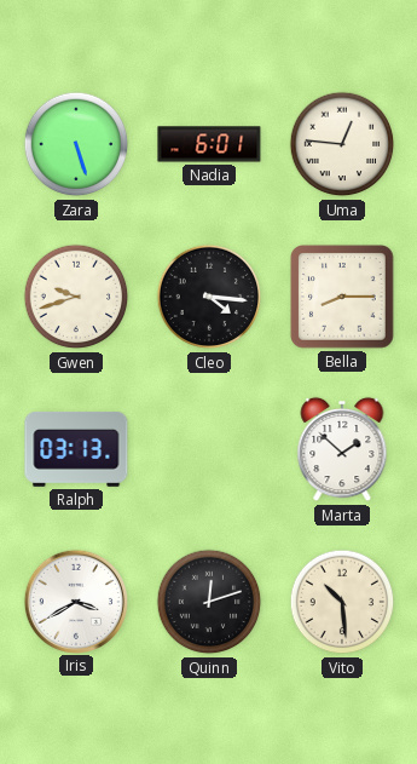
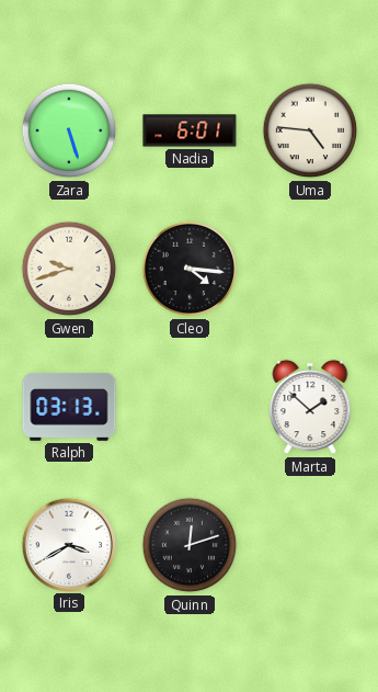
Uma: 12:46 -> 4:46 (310, 131)
Bella: 8:15 -> none (342, 297)
Vito: 10:29 -> none (342, 602)
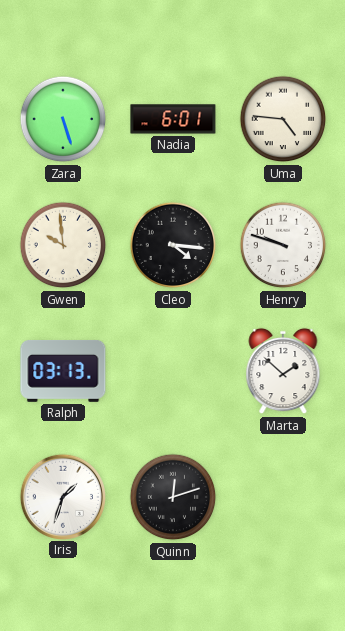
Gwen: 9:42 -> 9:59 (63, 245)
Henry: none -> 9:48 (283, 245)
Iris: 3:40 -> 1:33 (62, 496)
